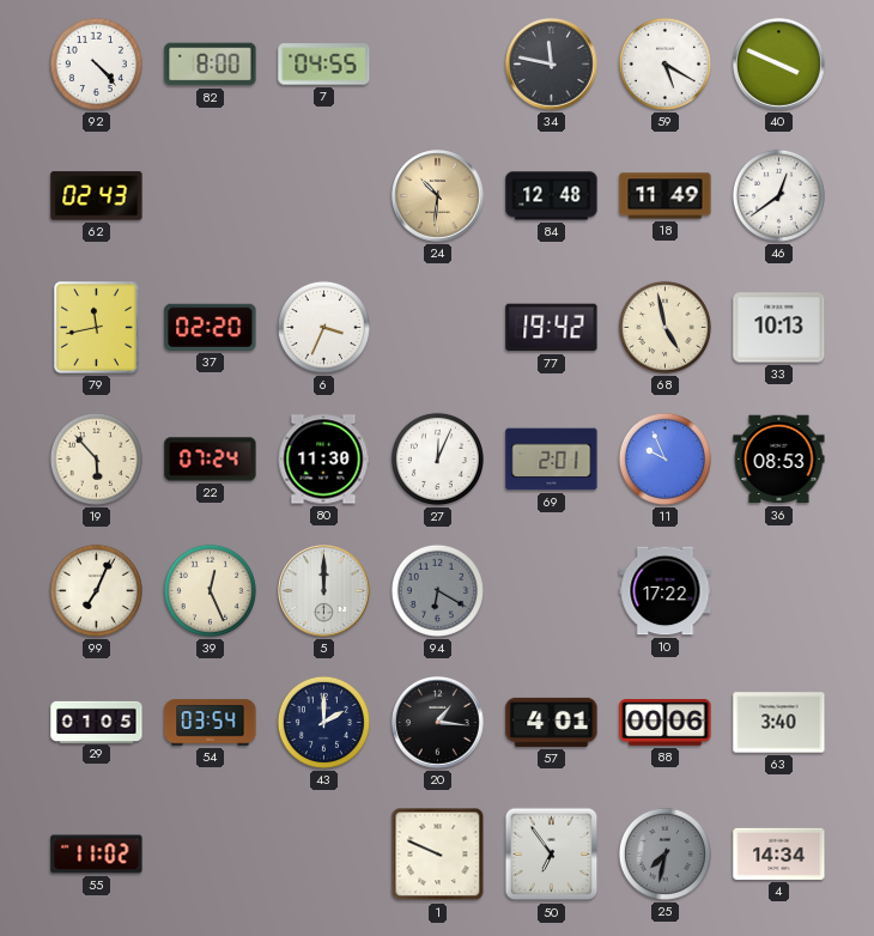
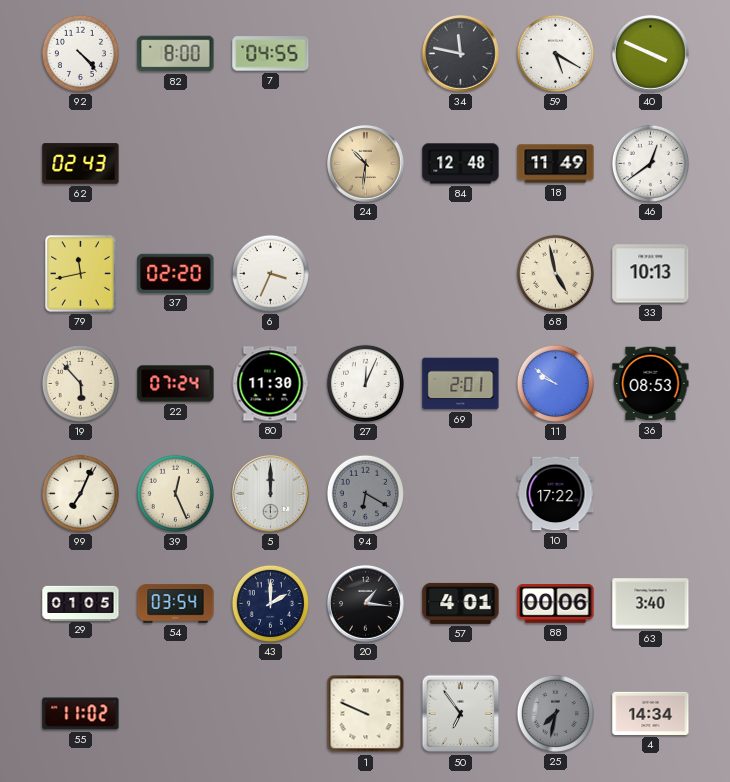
77: 19:42 -> none (552, 328)
11: 9:56 -> 9:51 (555, 383)
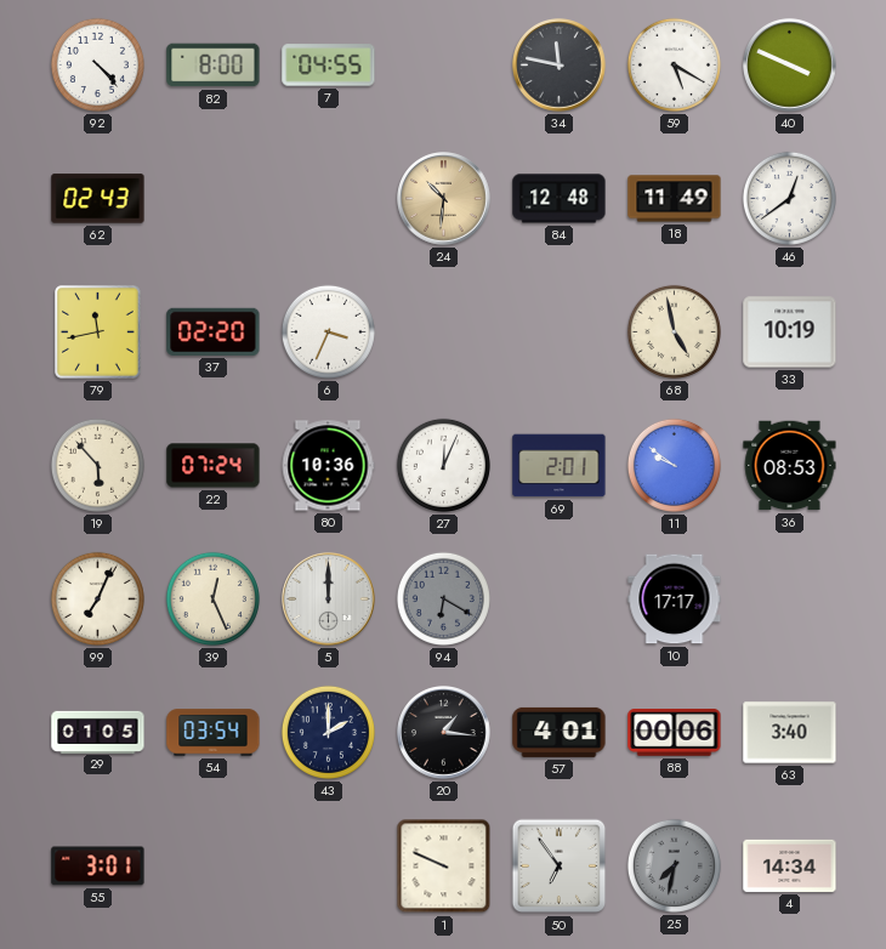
33: 10:13 -> 10:19 (790, 333)
80: 11:30 -> 10:36 (328, 466)
10: 17:22 -> 17:17 (675, 599)
55: 11:02 -> 3:01 (98, 866)
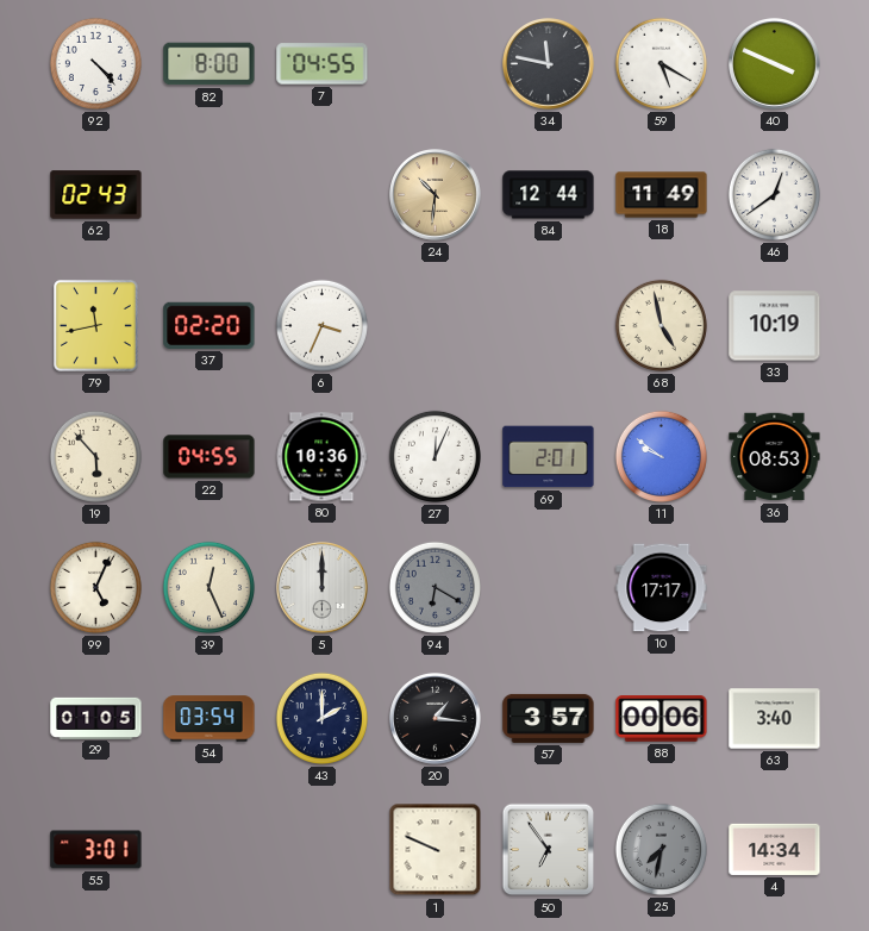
84: 12:48 -> 12:44 (549, 195)
22: 07:24 -> 04:55 (210, 457)
99: 7:04 -> 5:04 (95, 587)
57: 4:01 -> 3:57 (549, 718)
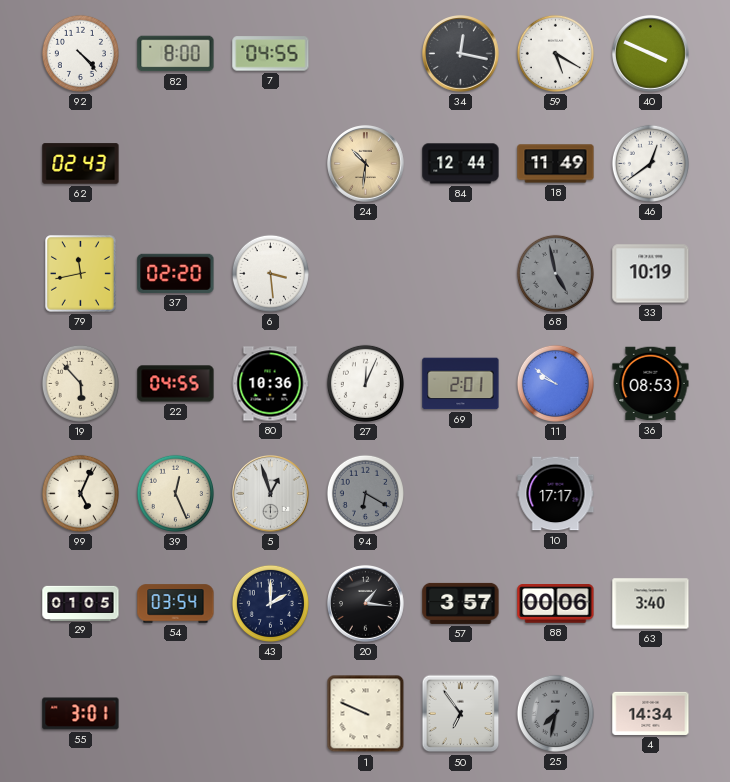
34: 11:47 -> 12:17 (461, 54)
6: 3:34 -> 3:29 (270, 273)
68 dial: cream -> grey (555, 273)
5: 12:00 -> 12:57 (271, 494)
